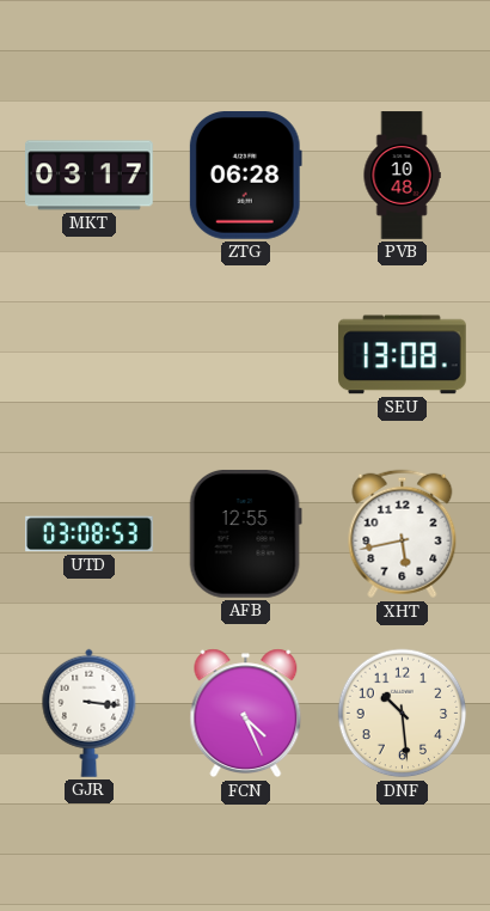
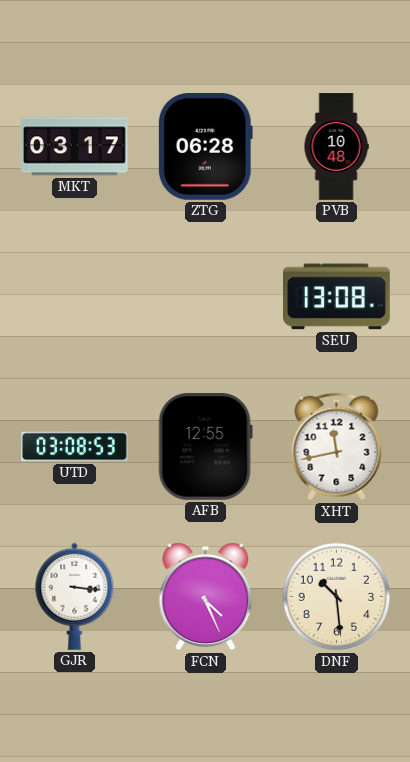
XHT: 5:43 -> 11:43 (337, 447)
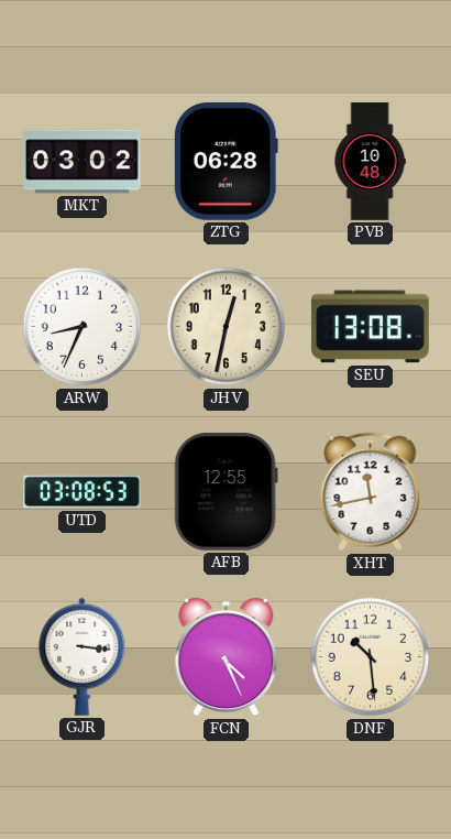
MKT: 03:17 -> 03:02 (82, 162)
ARW: none -> 8:34 (82, 327)
JHV: none -> 12:32 (227, 327)
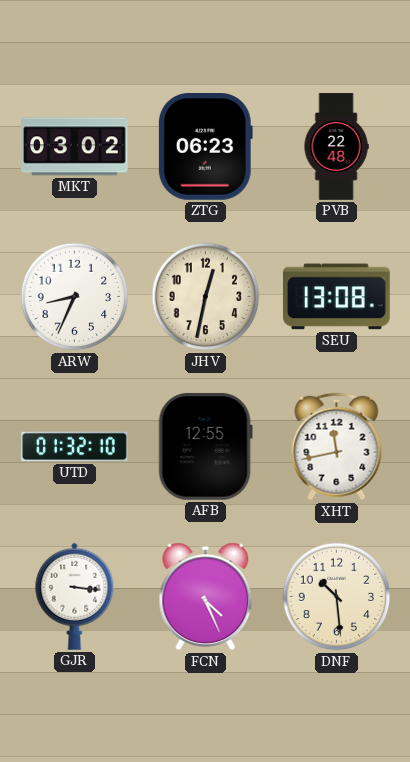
ZTG: 06:28 -> 06:23 (205, 147)
PVB: 10:48 -> 22:48 (336, 147)
UTD: 03:08 -> 01:32 (75, 447)
